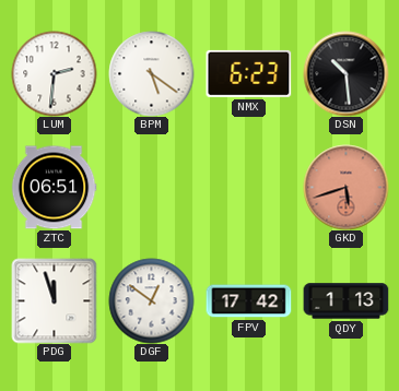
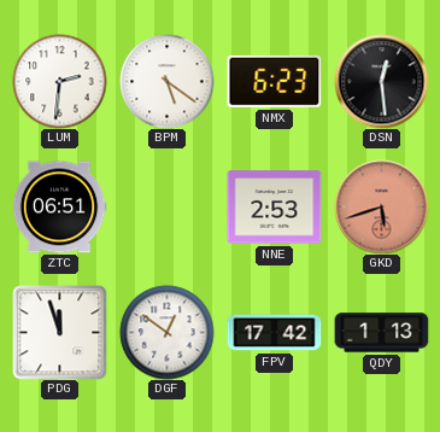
DSN: 10:29 -> 12:29 (381, 81)
NNE: none -> 2:53 (274, 208)
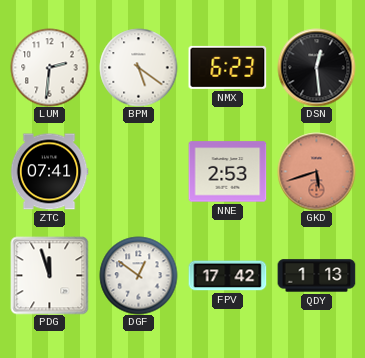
ZTC: 06:51 -> 07:41 (49, 172)
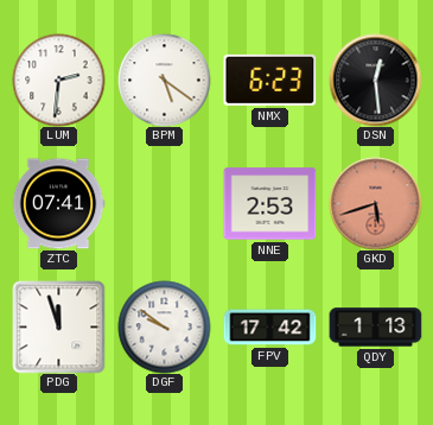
DGF: 12:51 -> 9:51 (164, 326)
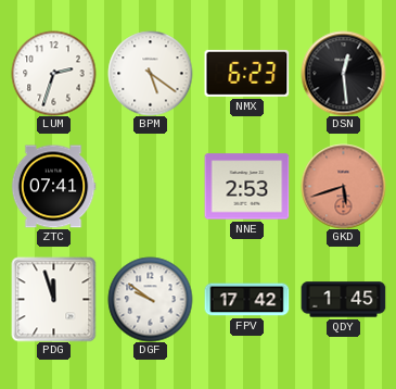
LUM: 2:31 -> 2:33 (53, 73)
QDY: 1:13 -> 1:45 (343, 300)
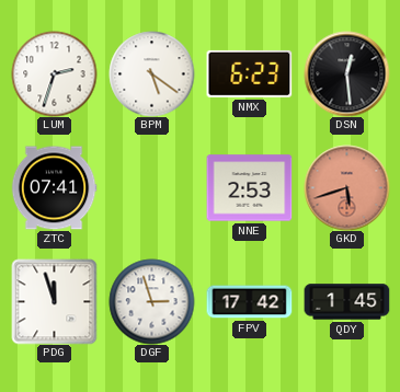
DGF: 9:51 -> 2:57 (151, 301)
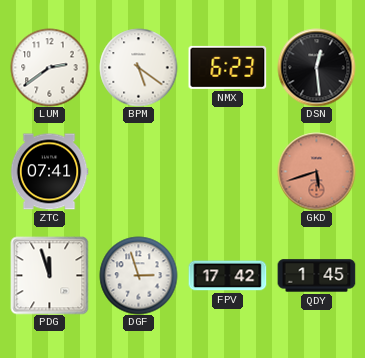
LUM: 2:33 -> 2:39 (49, 67)
NNE: 2:53 -> none (249, 188)
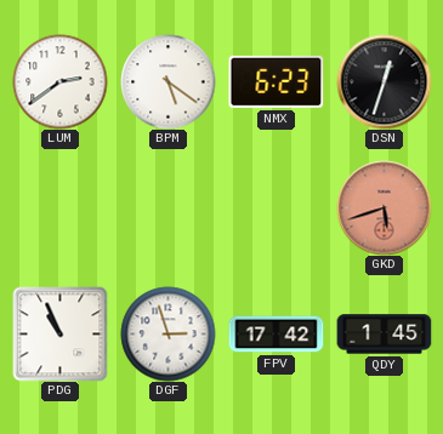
DSN: 12:29 -> 12:33 (384, 81)
ZTC: 07:41 -> none (49, 172)
PDG: 11:57 -> 10:56 (59, 333)
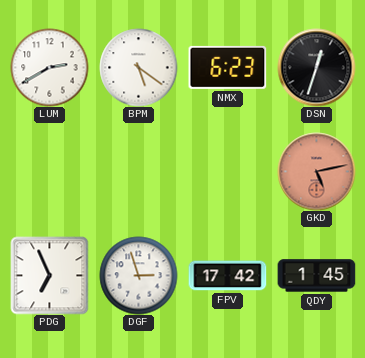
LUM: 2:39 -> 2:40 (49, 67)
GKD: 5:42 -> 5:13 (316, 171)
PDG: 10:56 -> 6:56 (49, 275)
